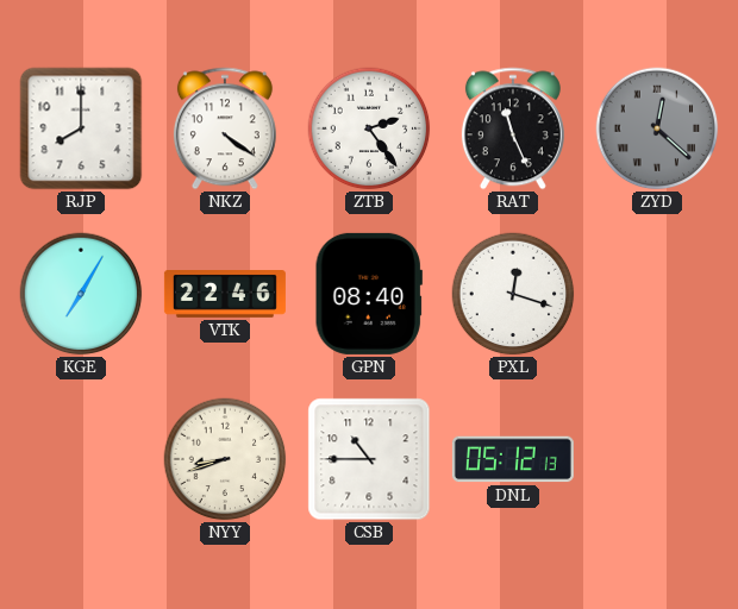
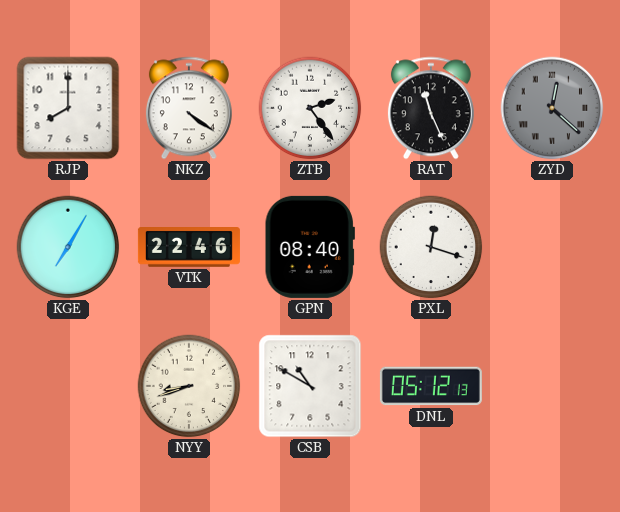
CSB: 10:45 -> 10:50 (310, 386)
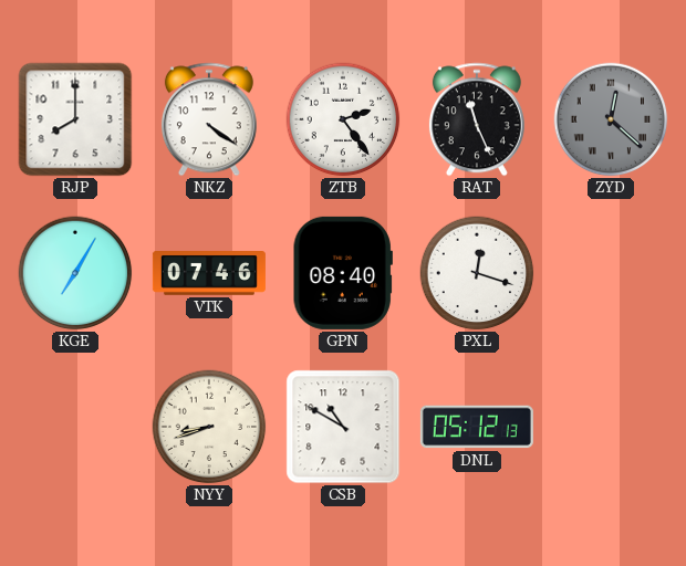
VTK: 22:46 -> 07:46 (209, 274)
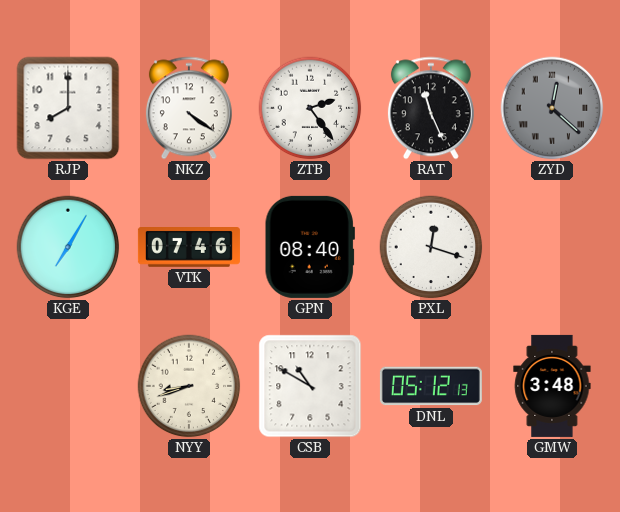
GMW: none -> 3:48 (552, 386)
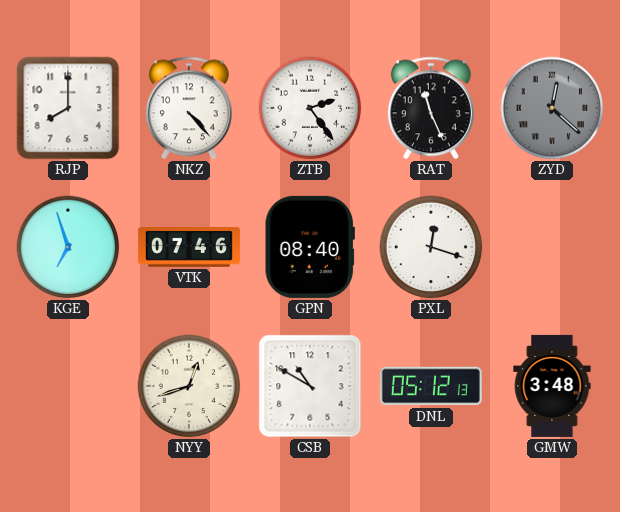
NKZ: 4:21 -> 4:23 (189, 108)
KGE: 7:05 -> 6:57 (68, 247)
NYY: 8:42 -> 12:42 (189, 386)
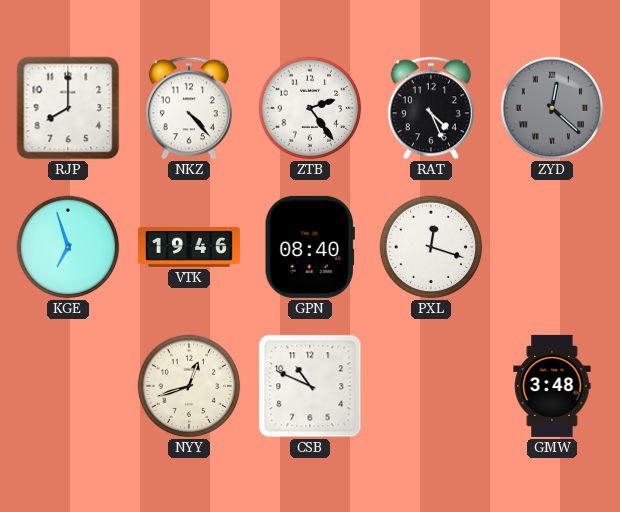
RAT: 11:26 -> 4:26 (431, 108)
VTK: 07:46 -> 19:46 (189, 248)
CSB: 10:50 -> 10:49 (310, 386)
DNL: 05:12 -> none (431, 386)
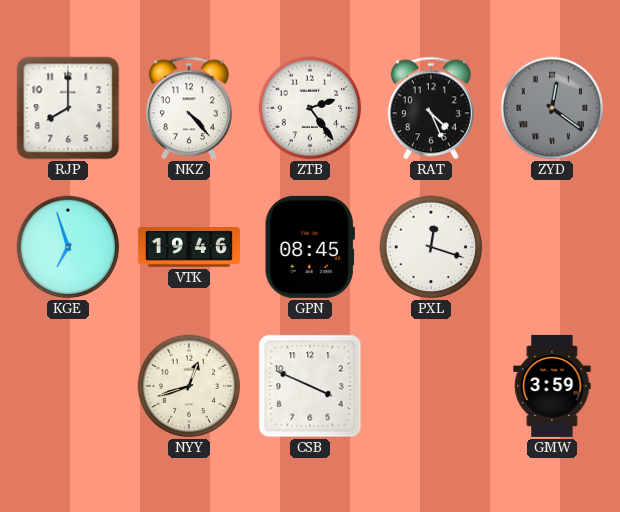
ZYD: 12:22 -> 12:21 (552, 108)
GPN: 08:40 -> 08:45 (310, 247)
CSB: 10:49 -> 3:49 (310, 386)
GMW: 3:48 -> 3:59 (552, 386)
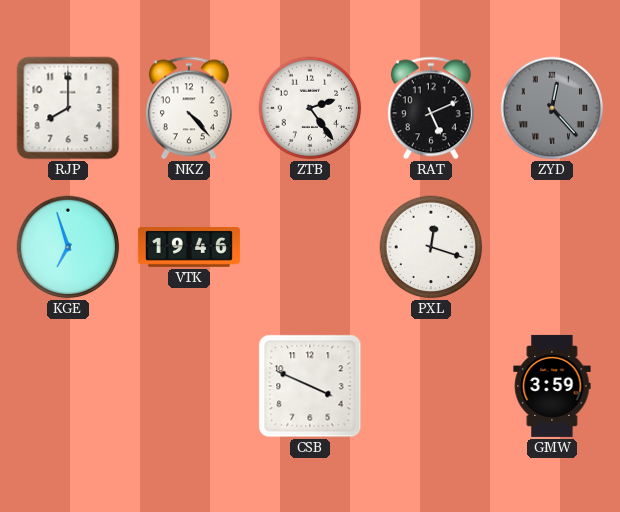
RAT: 4:26 -> 5:11 (431, 108)
ZYD: 12:21 -> 12:23 (552, 108)
GPN: 08:45 -> none (310, 247)
NYY: 12:42 -> none (189, 386)
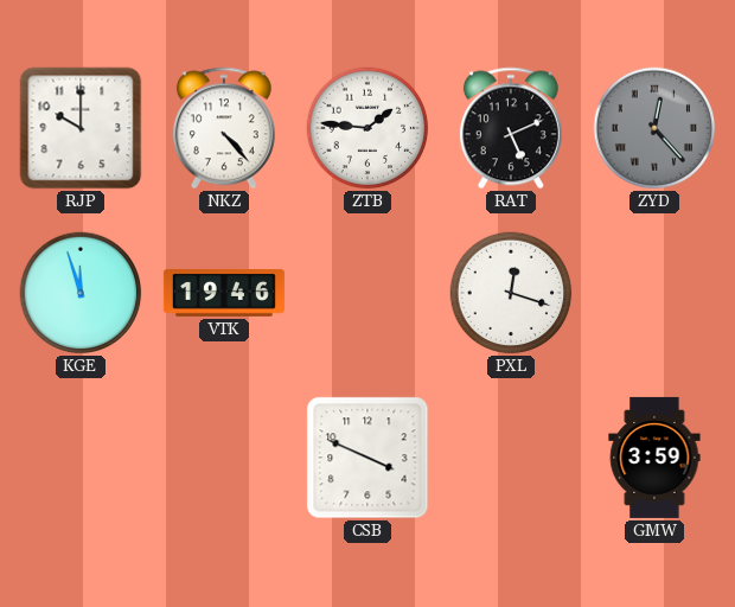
RJP: 8:00 -> 10:00 (81, 128)
ZTB: 2:24 -> 1:46 (367, 128)
KGE: 6:57 -> 11:57 (81, 293)
